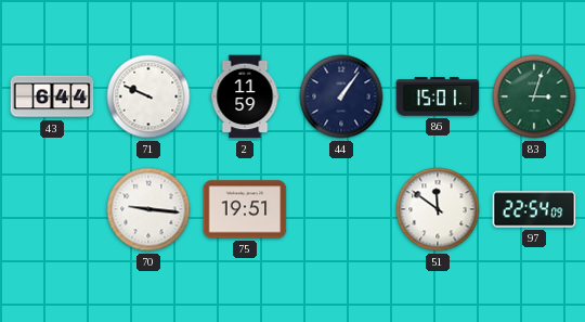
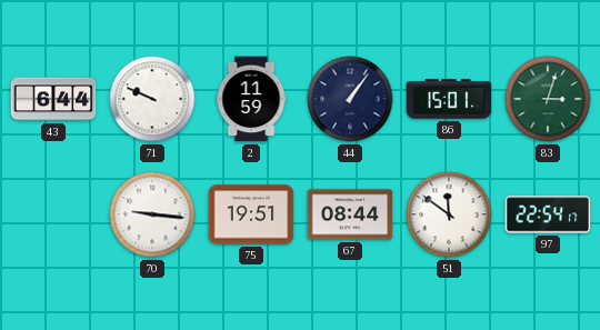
67: none -> 08:44 (350, 214)
97: 22:54:09 -> 22:54:17 (548, 214)
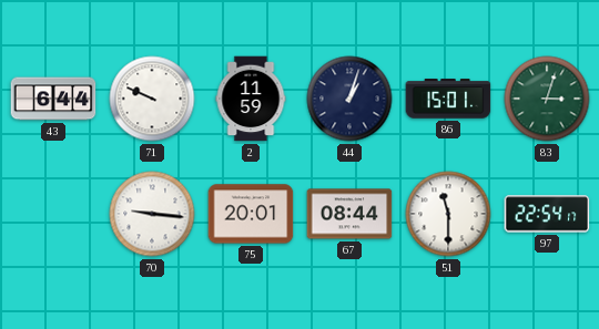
44: 1:06 -> 1:03 (349, 99)
75: 19:51 -> 20:01 (251, 214)
51: 11:51 -> 11:30 (448, 214)
